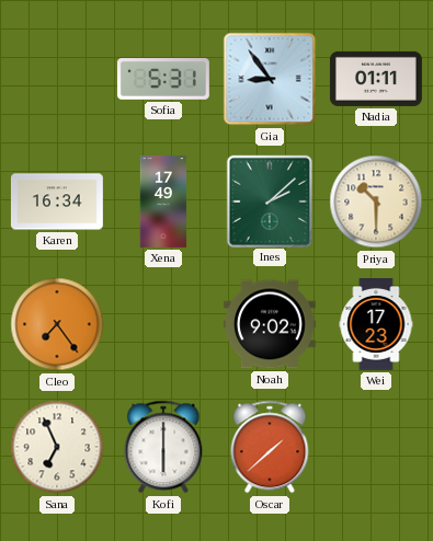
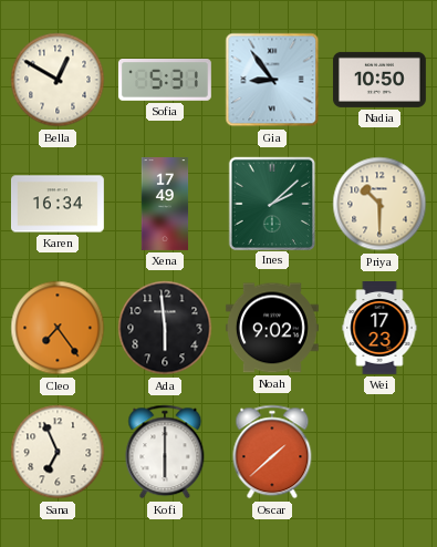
Bella: none -> 12:50 (58, 80)
Nadia: 01:11 -> 10:50 (379, 80)
Ada: none -> 5:59 (165, 328)
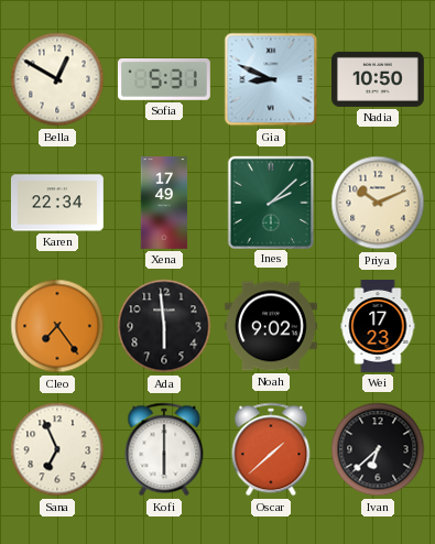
Gia: 8:54 -> 8:49 (271, 79)
Karen: 16:34 -> 22:34 (57, 203)
Priya: 10:30 -> 10:11 (378, 203)
Ivan: none -> 6:38 (378, 449)
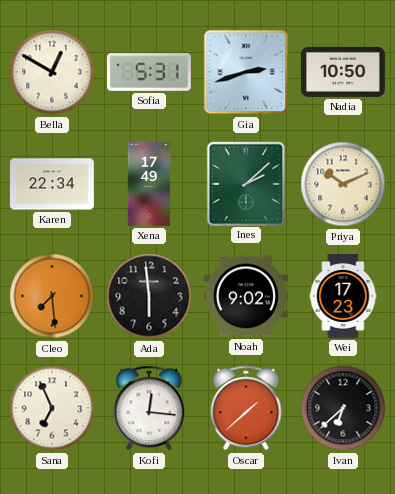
Gia: 8:49 -> 2:42 (246, 72)
Cleo: 7:24 -> 7:29 (52, 296)
Kofi: 6:00 -> 12:16 (149, 408)
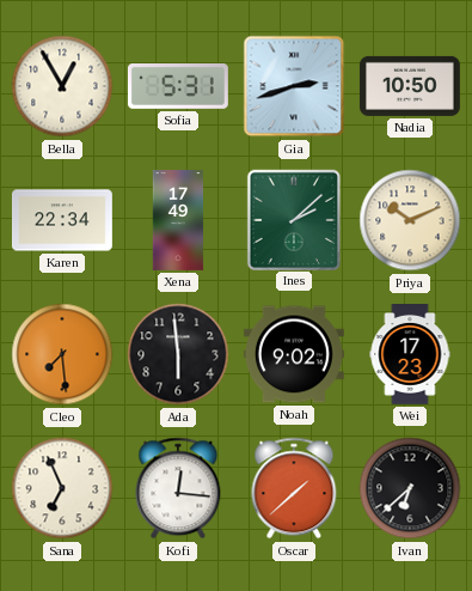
Bella: 12:50 -> 12:55 (62, 86)
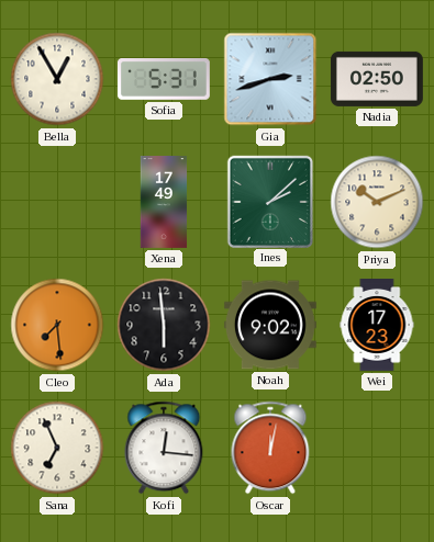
Nadia: 10:50 -> 02:50 (377, 79)
Karen: 22:34 -> none (62, 220)
Oscar: 1:38 -> 12:02 (270, 448)
Ivan: 6:38 -> none (410, 488)
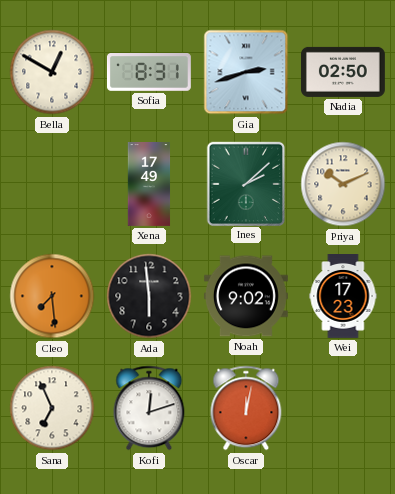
Bella: 12:55 -> 12:50 (52, 72)
Sofia: 5:31 -> 8:31 (149, 73)
Kofi: 12:16 -> 12:12 (149, 408)
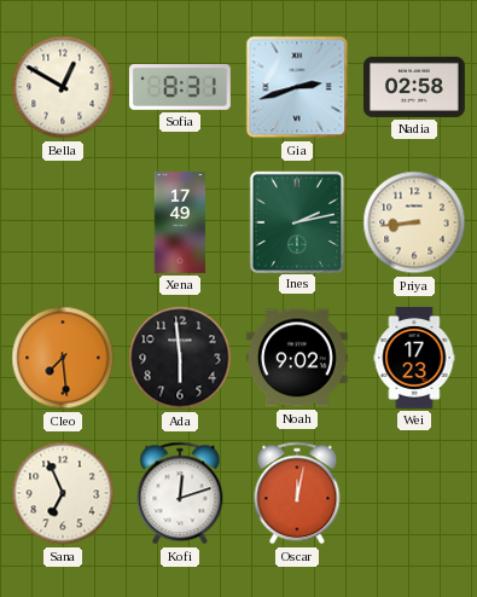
Nadia: 02:50 -> 02:58 (414, 87)
Ines: 2:08 -> 2:13 (296, 221)
Priya: 10:11 -> 8:44 (414, 222)
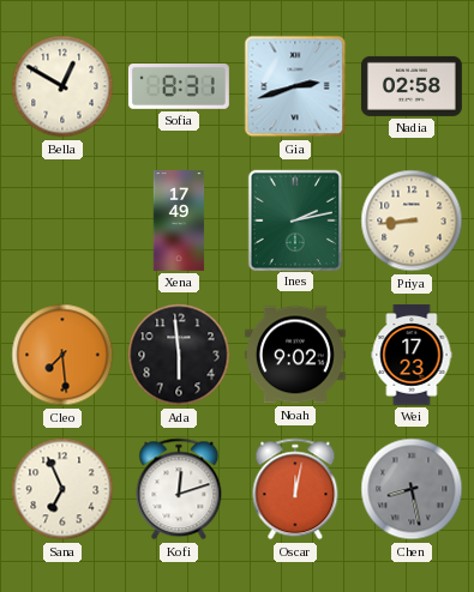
Chen: none -> 8:28 (412, 489)
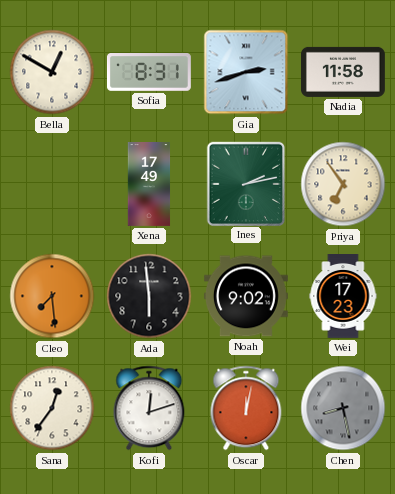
Nadia: 02:58 -> 11:58 (343, 72)
Priya: 8:44 -> 6:54 (343, 184)
Sana: 6:56 -> 12:36 (52, 408)
